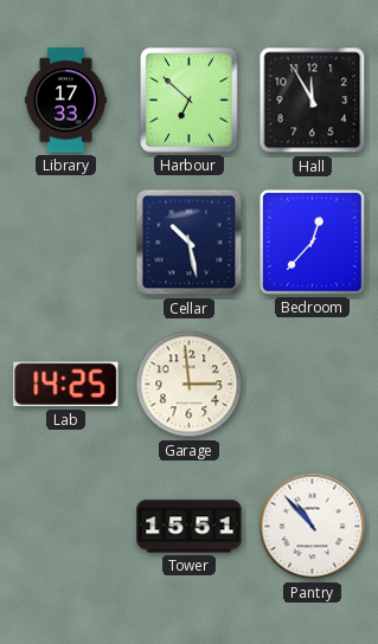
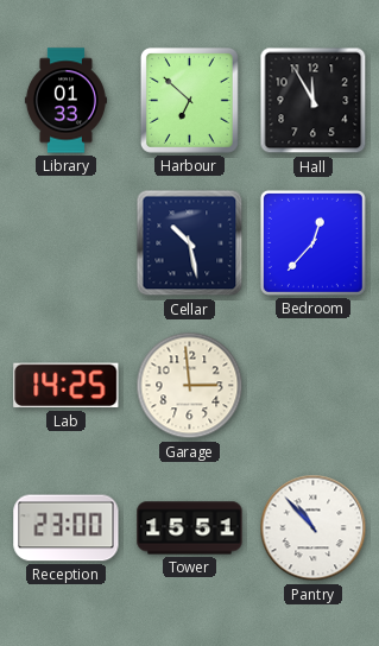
Library: 17:33 -> 01:33 (65, 101)
Reception: none -> 23:00 (67, 528)
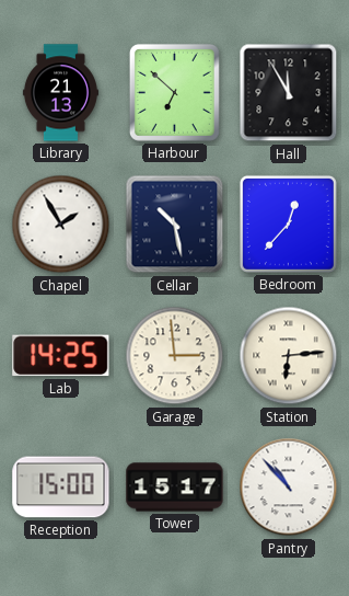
Library: 01:33 -> 21:13 (60, 93)
Chapel: none -> 1:55 (61, 225)
Station: none -> 6:14 (289, 356)
Reception: 23:00 -> 15:00 (61, 488)
Tower: 15:51 -> 15:17 (175, 488)
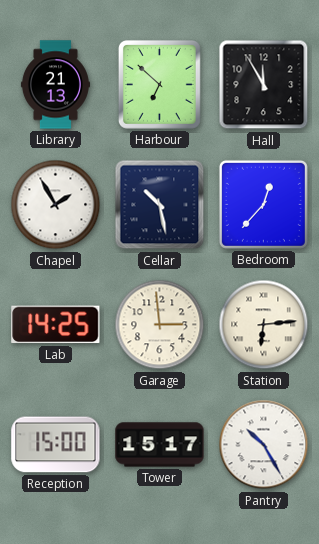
Pantry: 10:53 -> 10:25 (264, 445)
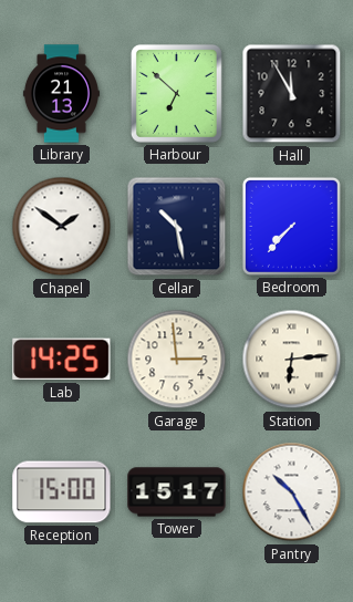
Chapel: 1:55 -> 1:51 (62, 227)
Bedroom: 12:37 -> 7:37 (291, 226)
